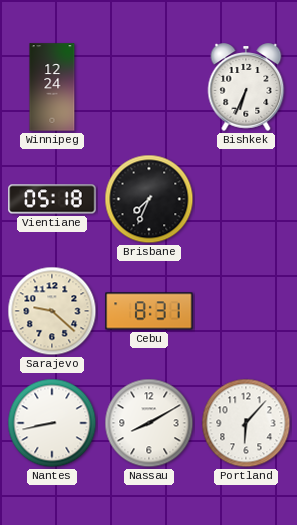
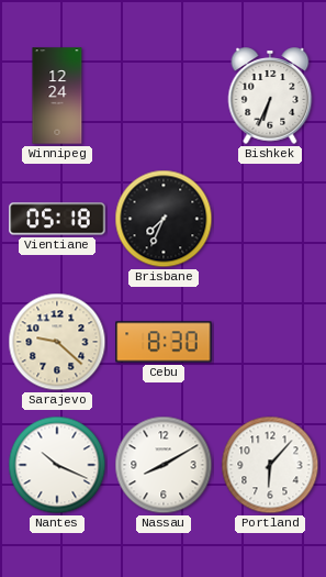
Cebu: 8:31 -> 8:30 (164, 342)
Nantes: 8:43 -> 10:19 (57, 465)
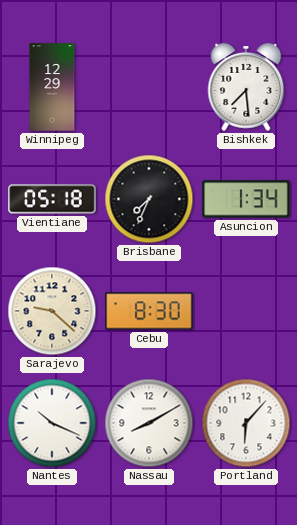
Winnipeg: 12:24 -> 12:29 (52, 87)
Bishkek: 6:34 -> 7:29 (246, 87)
Asuncion: none -> 1:34 (246, 199)
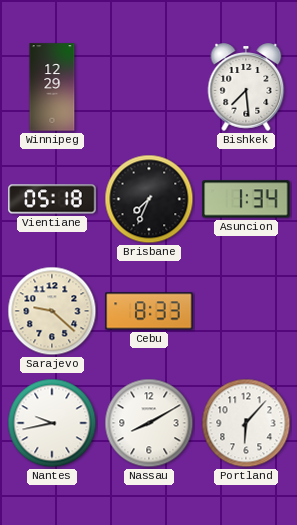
Cebu: 8:30 -> 8:33 (149, 311)
Nantes: 10:19 -> 9:43 (52, 423)
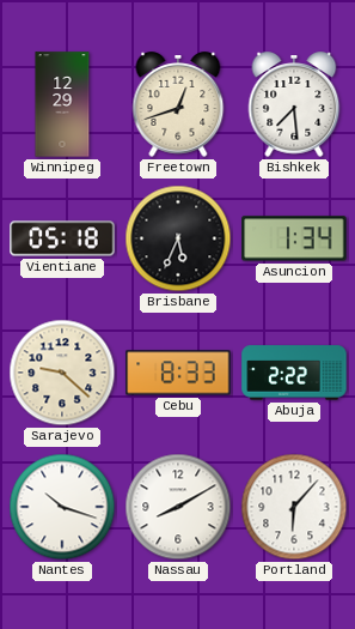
Freetown: none -> 12:42 (178, 104)
Brisbane: 7:34 -> 5:34 (178, 238)
Abuja: none -> 2:22 (294, 373)
Nantes: 9:43 -> 10:18 (62, 507)
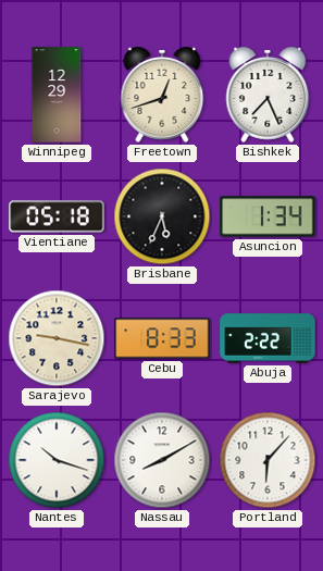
Bishkek: 7:29 -> 7:26 (268, 95)
Sarajevo: 9:22 -> 9:17 (57, 338)
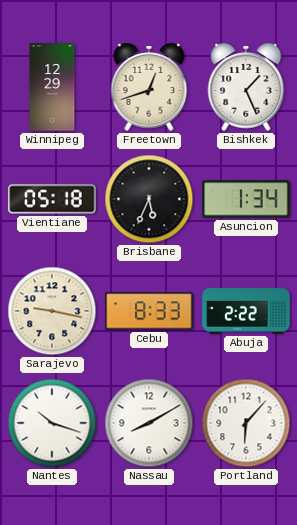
Bishkek: 7:26 -> 1:26 (246, 87)
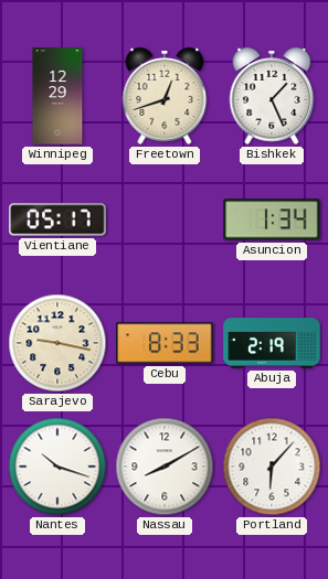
Vientiane: 05:18 -> 05:17 (57, 219)
Brisbane: 5:34 -> none (149, 199)
Abuja: 2:22 -> 2:19 (272, 343)
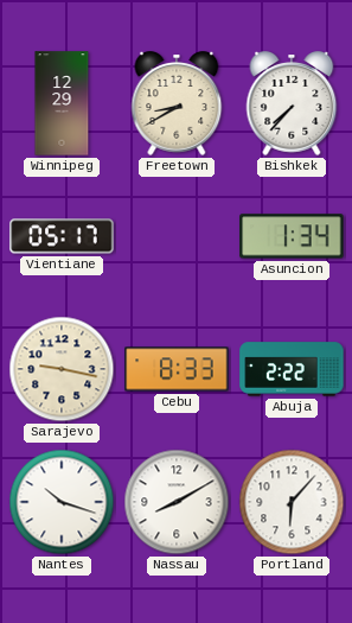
Freetown: 12:42 -> 8:40 (177, 103)
Bishkek: 1:26 -> 7:37 (292, 103)
Abuja: 2:19 -> 2:22 (292, 369)
